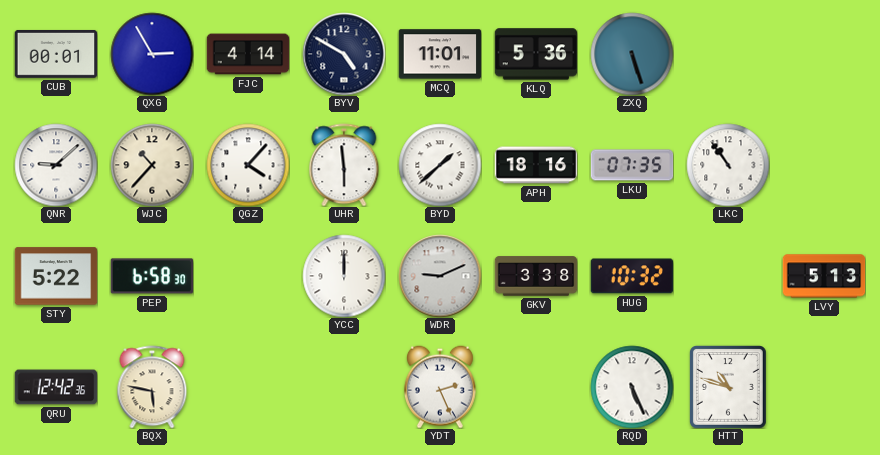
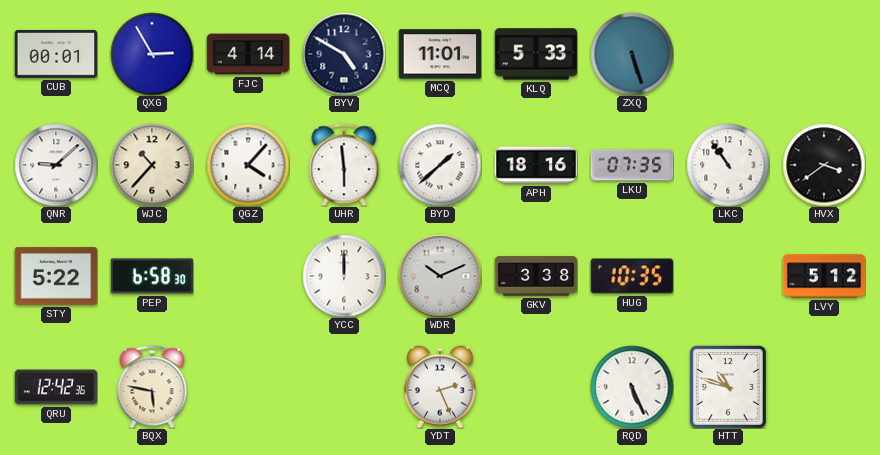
KLQ: 5:36 -> 5:33 (536, 54)
HVX: none -> 3:39 (824, 165)
WDR: 9:11 -> 10:11 (440, 276)
HUG: 10:32 -> 10:35 (632, 276)
LVY: 5:13 -> 5:12 (824, 276)
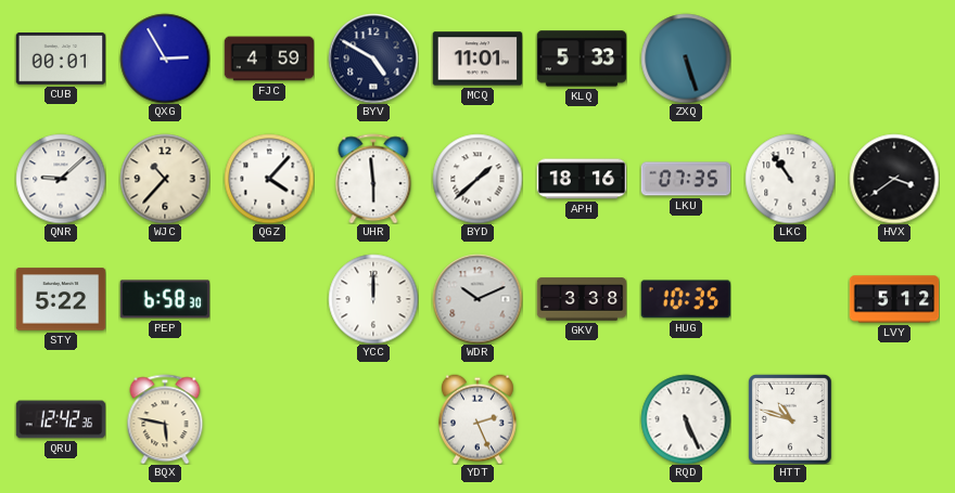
FJC: 4:14 -> 4:59 (269, 59)
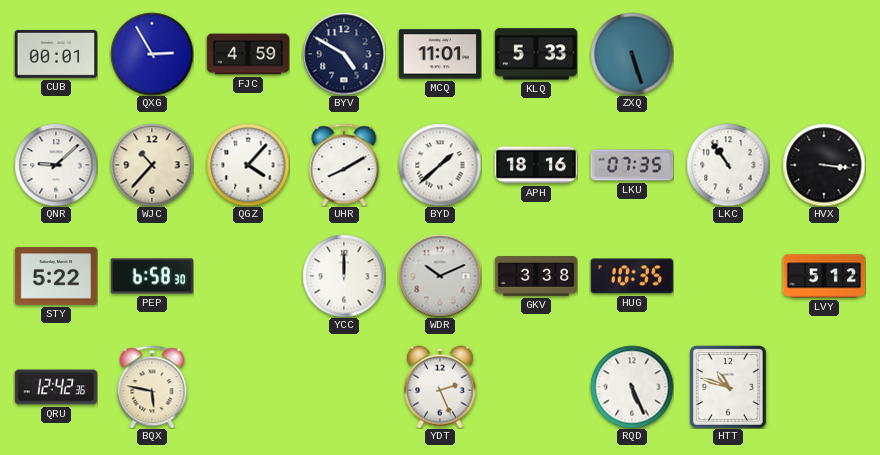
UHR: 5:59 -> 8:10 (344, 165)
HVX: 3:39 -> 3:16 (824, 165)
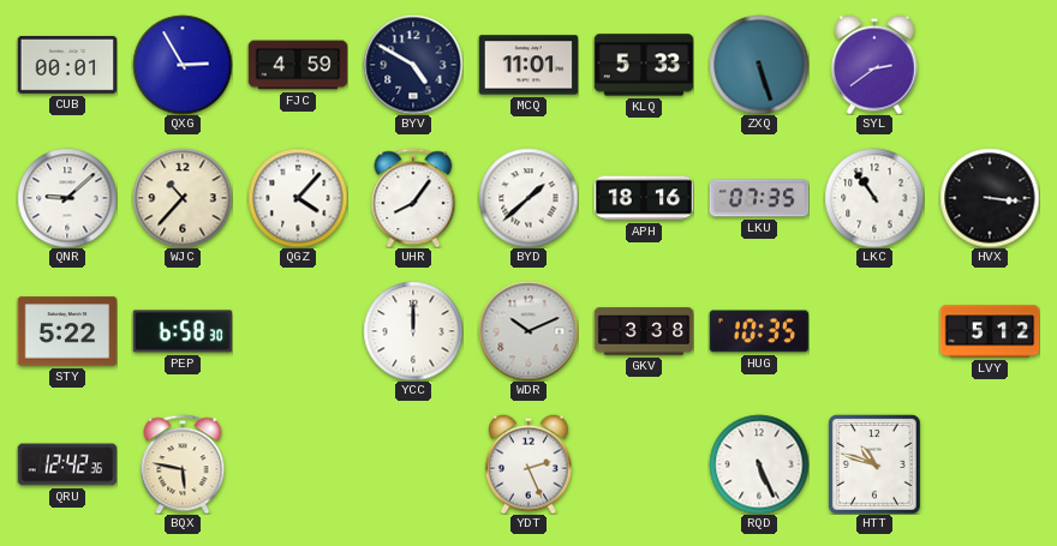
SYL: none -> 2:39 (874, 65)
UHR: 8:10 -> 8:06 (413, 198)
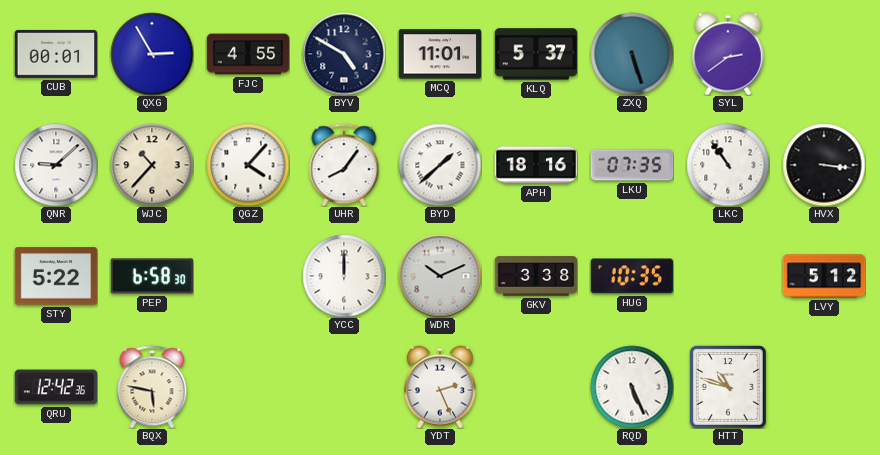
FJC: 4:59 -> 4:55 (248, 54)
KLQ: 5:33 -> 5:37 (536, 54)
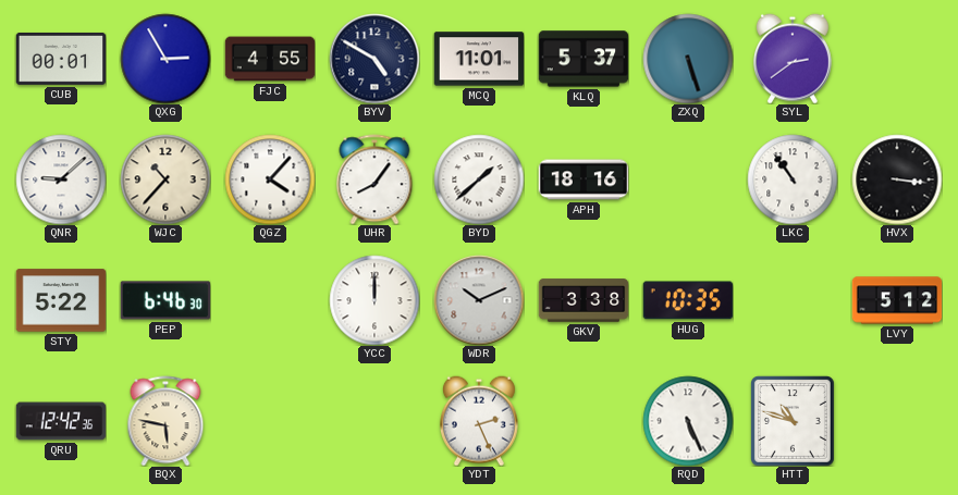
LKU: 07:35 -> none (632, 165)
PEP: 6:58 -> 6:46 (165, 300)
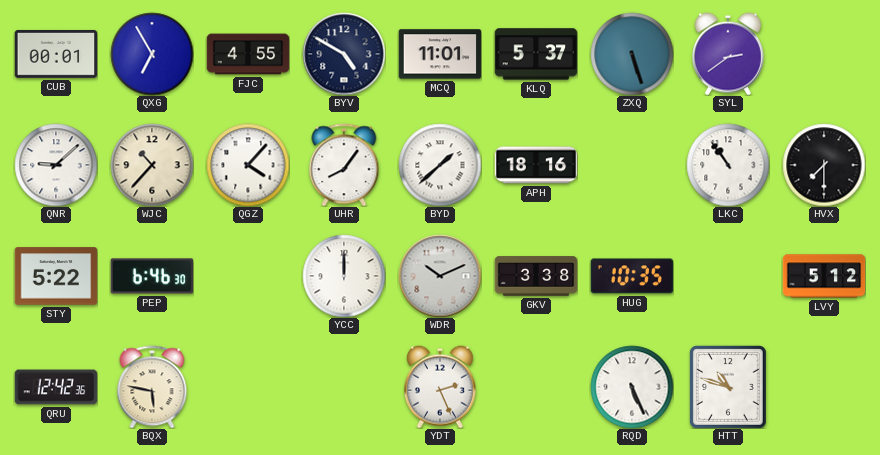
QXG: 2:55 -> 6:55 (152, 54)
HVX: 3:16 -> 7:30 (824, 165)
